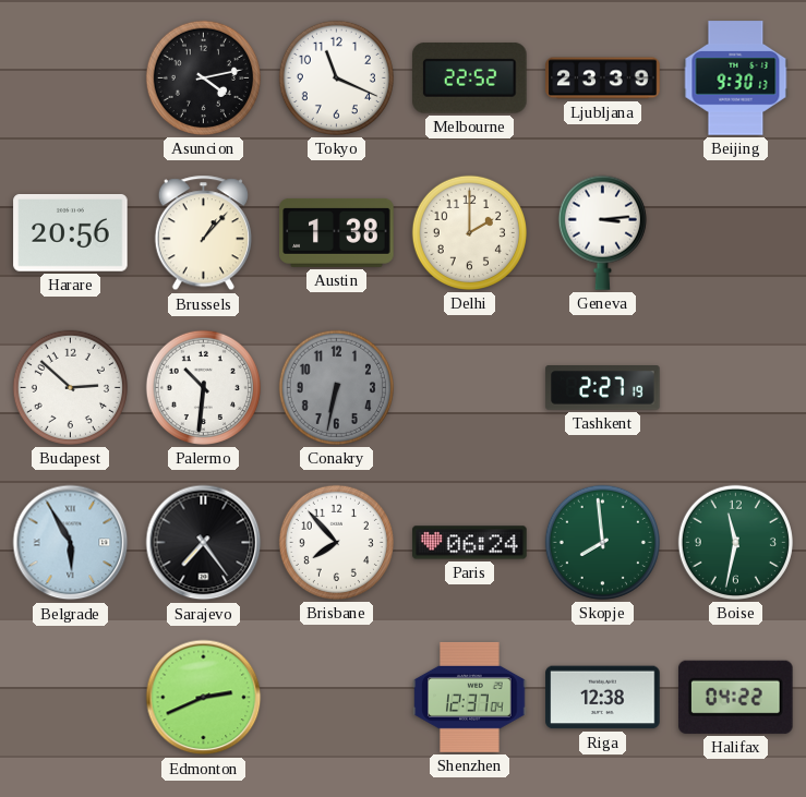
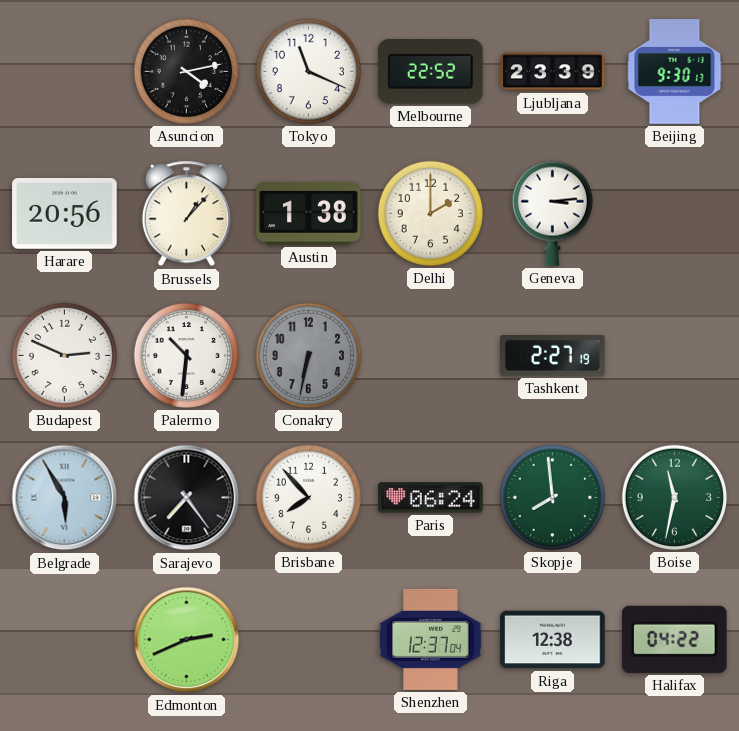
Budapest: 2:52 -> 2:49 (64, 355)
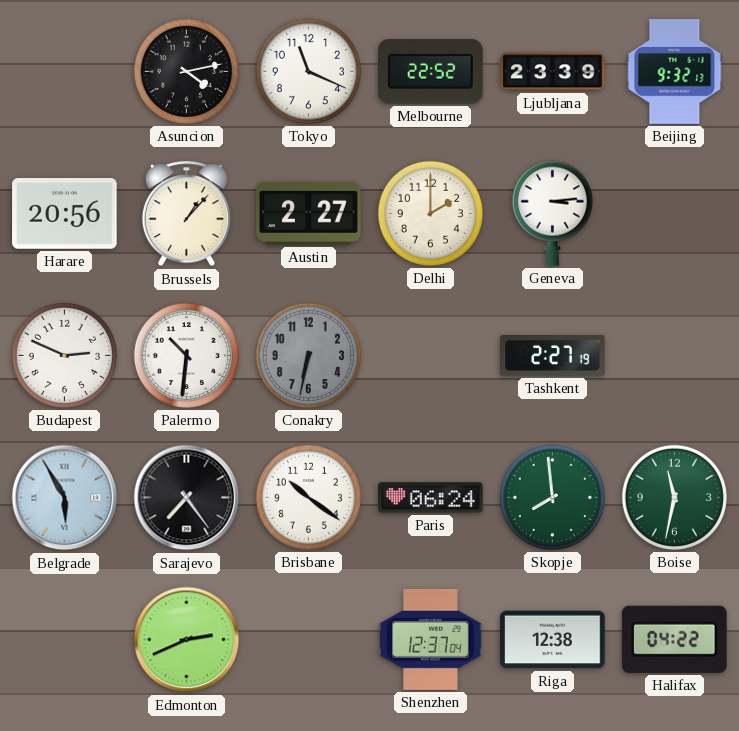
Beijing: 9:30 -> 9:32 (675, 72)
Austin: 1:38 -> 2:27 (309, 213)
Brisbane: 7:53 -> 10:21 (308, 497)
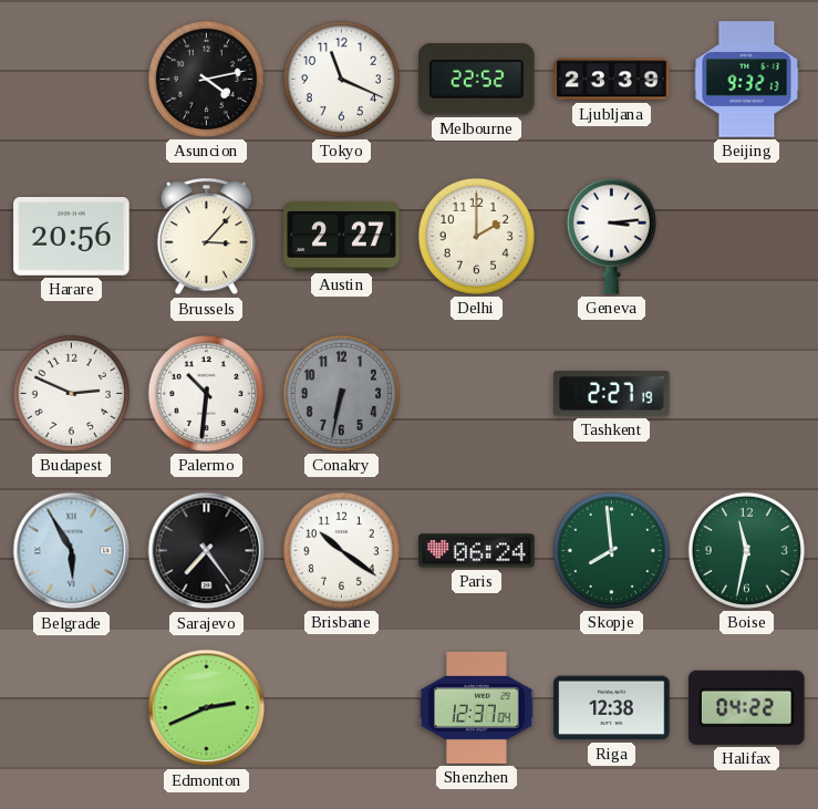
Brussels: 1:07 -> 3:07 (206, 237)
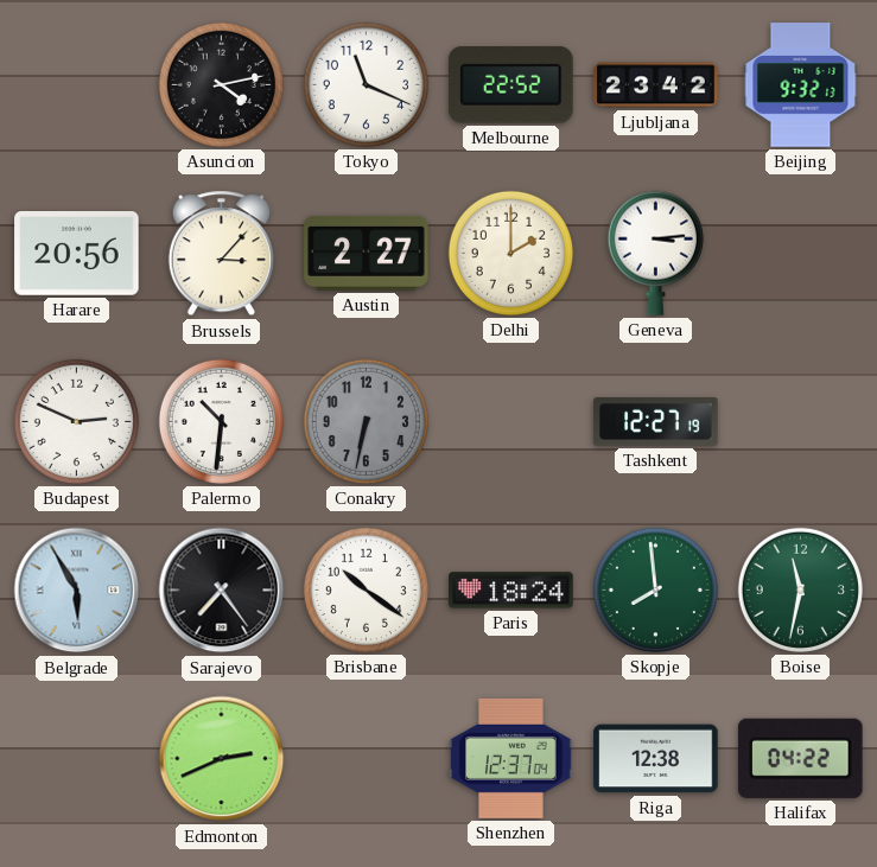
Ljubljana: 23:39 -> 23:42 (656, 85)
Tashkent: 2:27 -> 12:27 (656, 422)
Paris: 06:24 -> 18:24 (511, 591)
